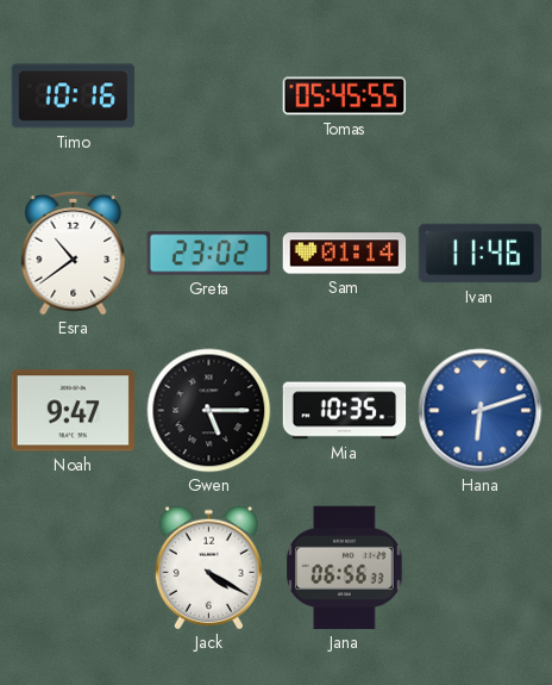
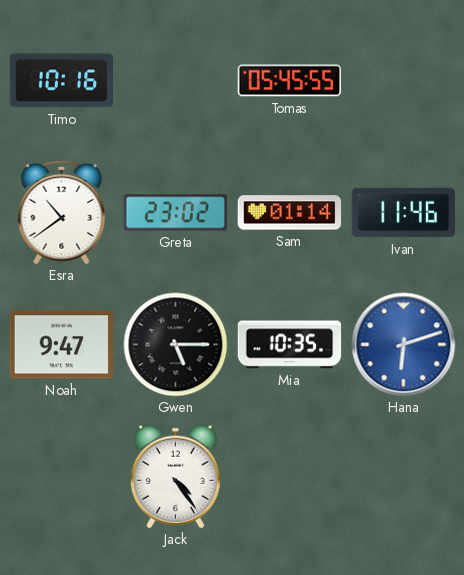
Jack: 4:20 -> 4:24 (175, 477)
Jana: 06:56 -> none (345, 568)
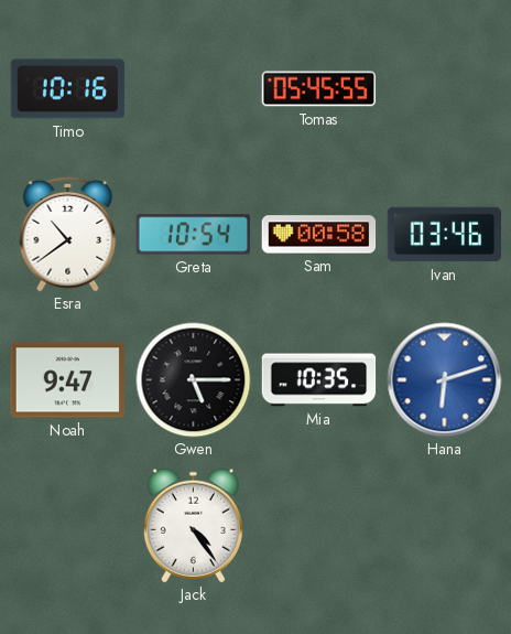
Greta: 23:02 -> 10:54 (194, 235)
Sam: 01:14 -> 00:58 (319, 235)
Ivan: 11:46 -> 03:46 (445, 235)
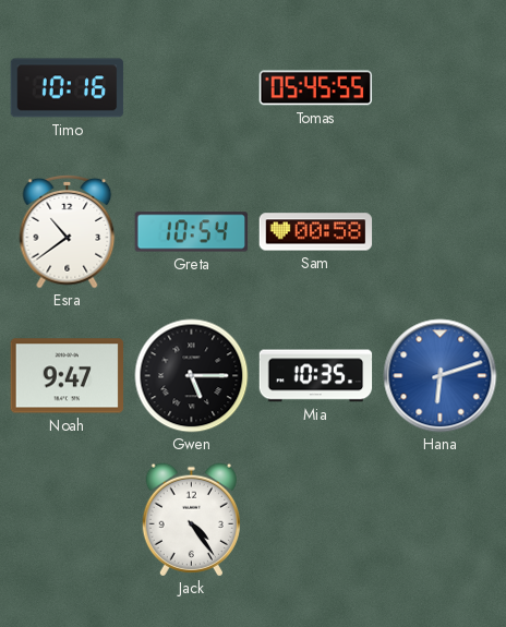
Ivan: 03:46 -> none (445, 235)
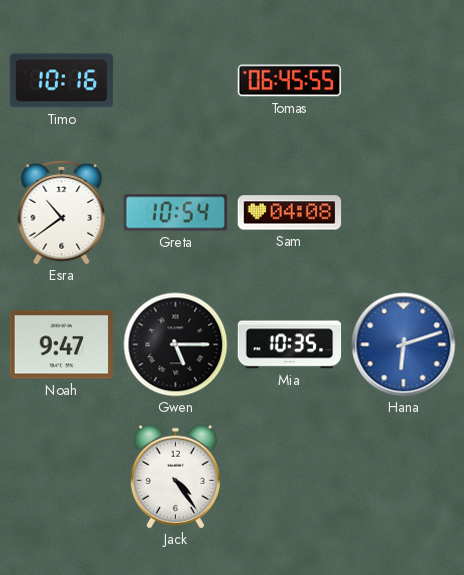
Tomas: 05:45 -> 06:45 (290, 81)
Sam: 00:58 -> 04:08 (290, 213)
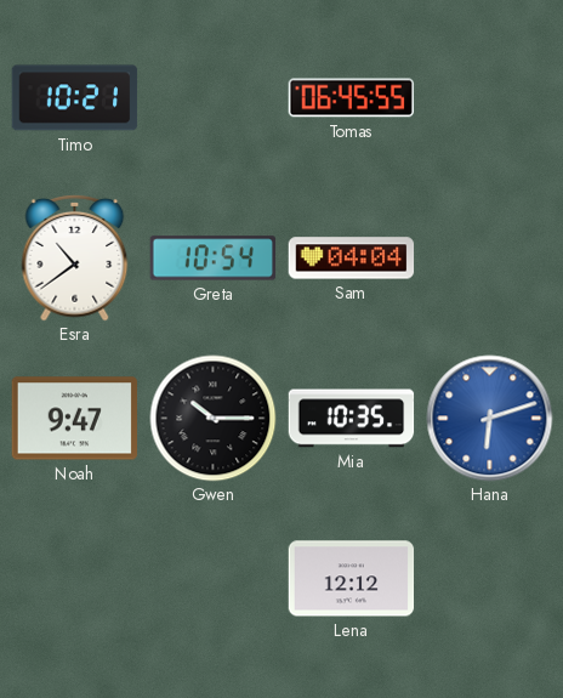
Timo: 10:16 -> 10:21 (75, 98)
Sam: 04:08 -> 04:04 (352, 259)
Gwen: 5:15 -> 10:15 (214, 419)
Jack: 4:24 -> none (175, 477)
Lena: none -> 12:12 (352, 579)
